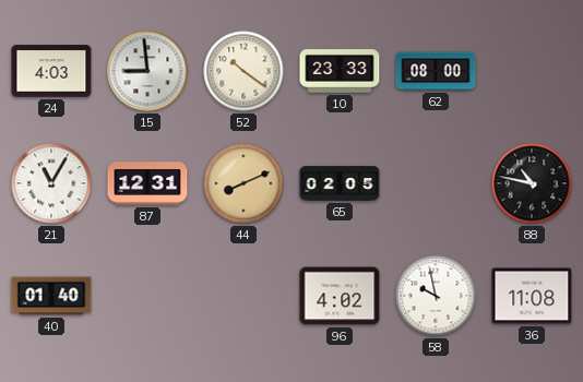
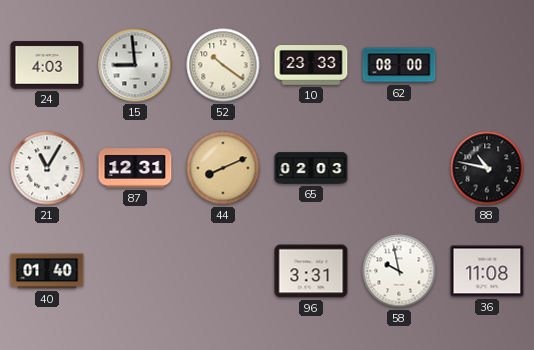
65: 02:05 -> 02:03 (311, 168)
96: 4:02 -> 3:31 (311, 271)
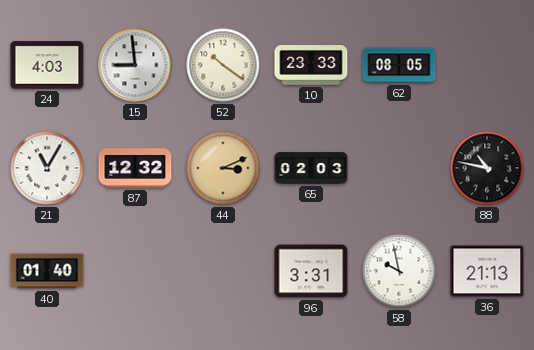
62: 08:00 -> 08:05 (399, 65)
87: 12:31 -> 12:32 (135, 168)
44: 8:11 -> 3:11 (223, 168)
36: 11:08 -> 21:13 (487, 271)
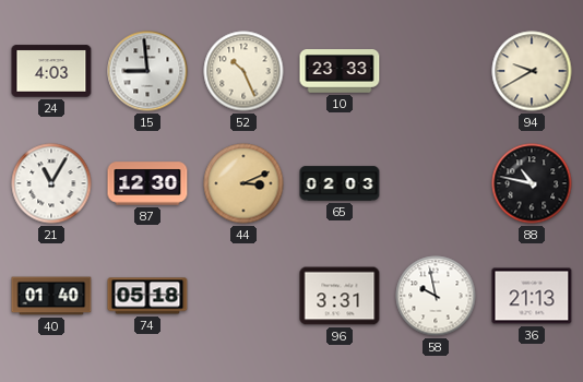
52: 10:21 -> 10:26 (243, 71)
62: 08:05 -> none (399, 65)
94: none -> 9:40 (532, 71)
87: 12:32 -> 12:30 (147, 183)
74: none -> 05:18 (147, 296)
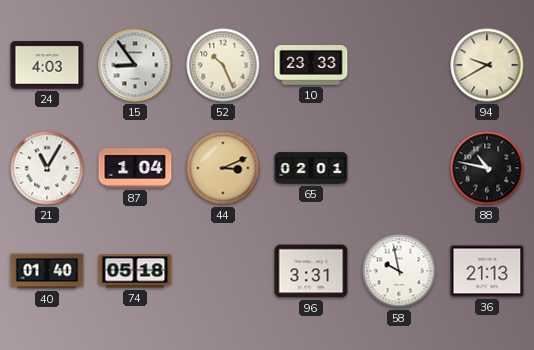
15: 8:59 -> 8:54 (135, 65)
87: 12:30 -> 1:04 (135, 168)
65: 02:03 -> 02:01 (311, 168)
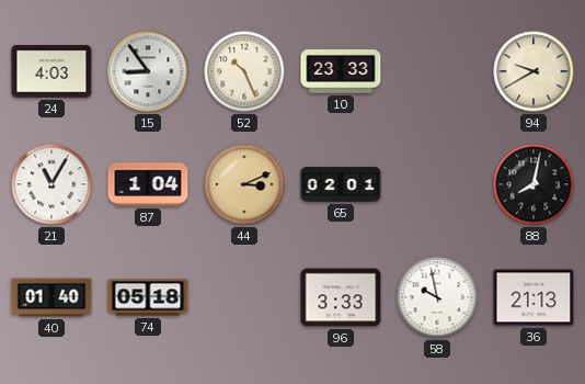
88: 10:47 -> 8:02 (534, 184)
96: 3:31 -> 3:33 (341, 297)
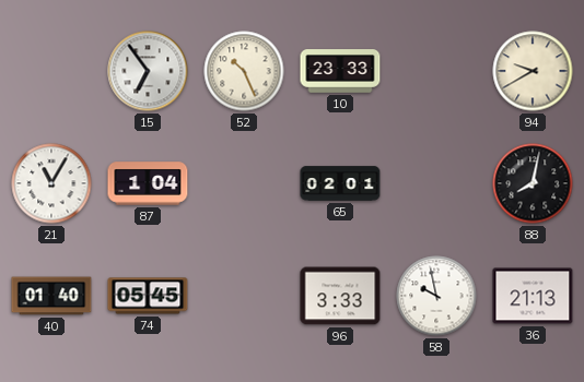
24: 4:03 -> none (51, 71)
15: 8:54 -> 6:54 (148, 71)
44: 3:11 -> none (244, 184)
74: 05:18 -> 05:45 (148, 296)
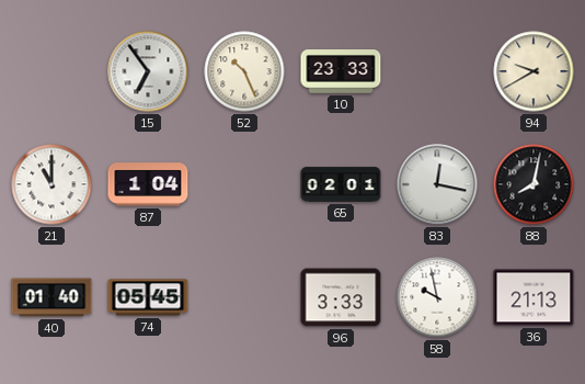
21: 11:05 -> 11:00 (51, 184)
83: none -> 12:17 (437, 184)
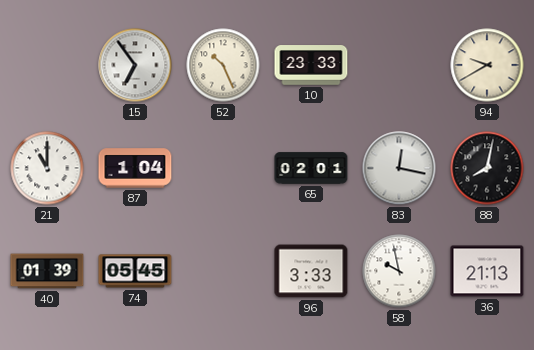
40: 01:40 -> 01:39 (47, 271)
